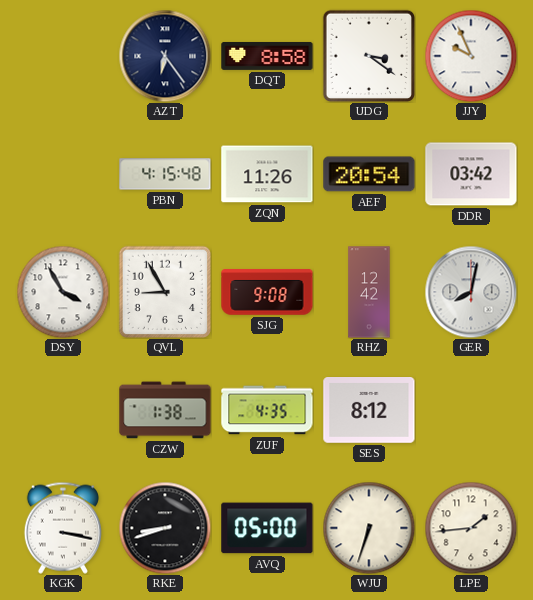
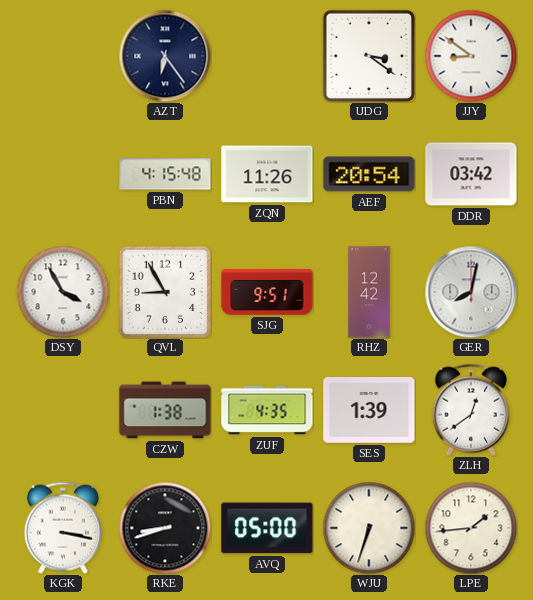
DQT: 8:58 -> none (267, 56)
JJY: 9:56 -> 8:51 (471, 56)
SJG: 9:08 -> 9:51 (267, 292)
SES: 8:12 -> 1:39 (369, 411)
ZLH: none -> 12:39 (471, 410)
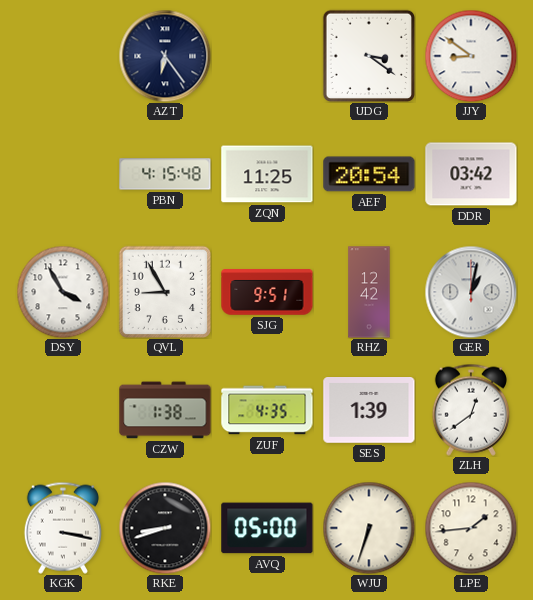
ZQN: 11:26 -> 11:25 (267, 174)
GER: 8:02 -> 1:02 (471, 292)
